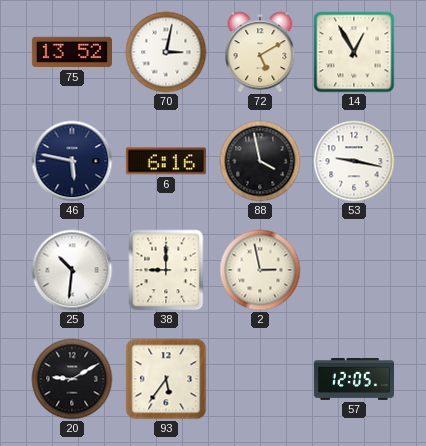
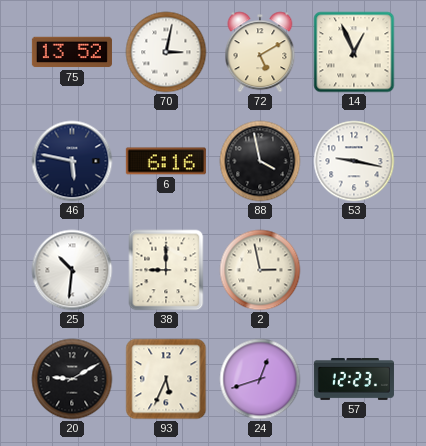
14: 12:55 -> 12:56 (354, 52)
93: 5:36 -> 5:34 (166, 379)
24: none -> 12:42 (260, 379)
57: 12:05 -> 12:23 (354, 380)
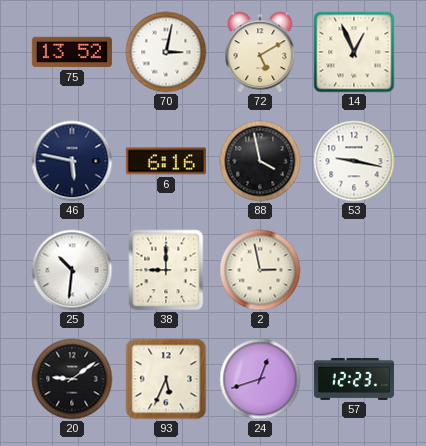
20: 9:10 -> 9:09 (72, 379)
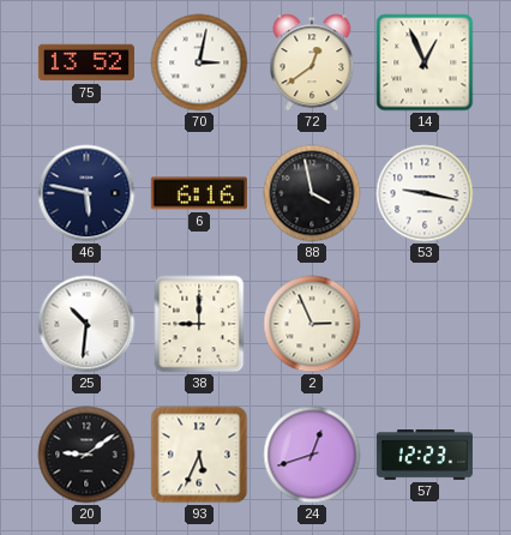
72: 5:10 -> 12:39 (312, 62)
2: 2:58 -> 2:56 (312, 324)
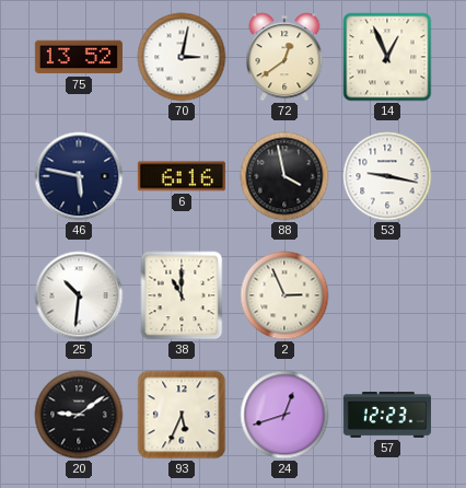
38: 9:00 -> 11:00 (182, 295)
